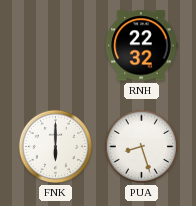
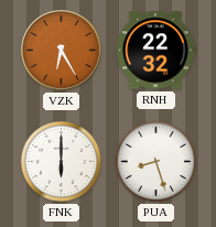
VZK: none -> 6:25 (62, 51)
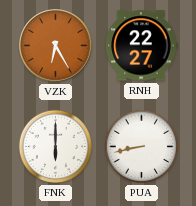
RNH: 22:32 -> 22:27 (141, 46)
PUA: 8:27 -> 8:43 (141, 146)
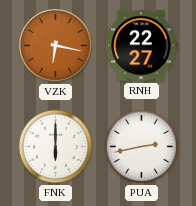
VZK: 6:25 -> 6:17 (56, 46)
PUA: 8:43 -> 2:43 (141, 146)
